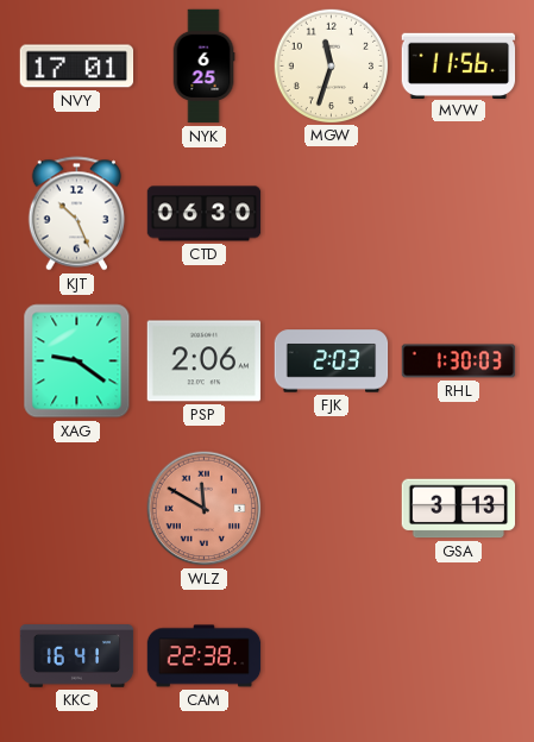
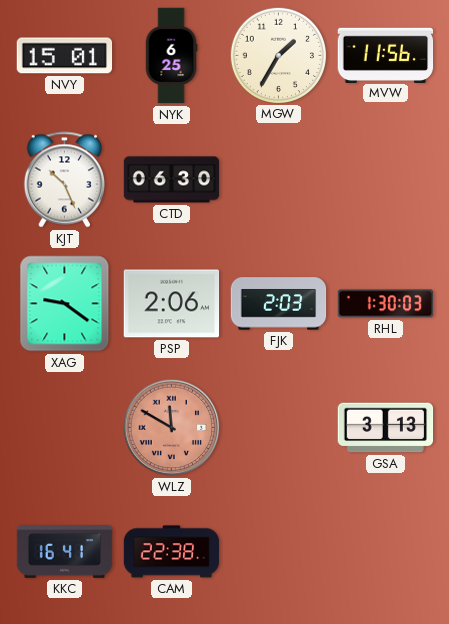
NVY: 17:01 -> 15:01 (65, 56)
MGW: 11:33 -> 1:35 (278, 55)
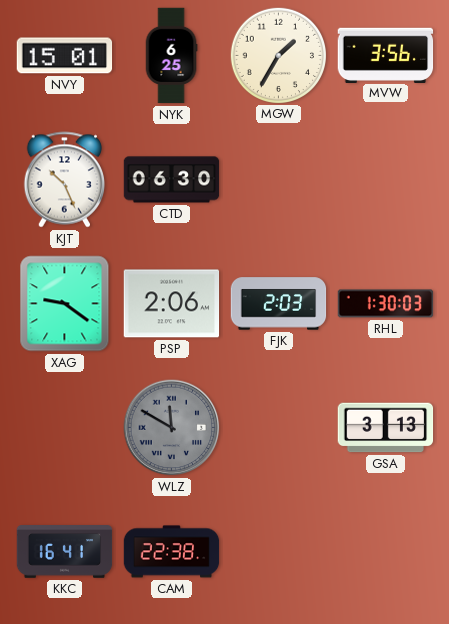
MVW: 11:56 -> 3:56 (386, 55)
WLZ dial: salmon -> grey (172, 428)
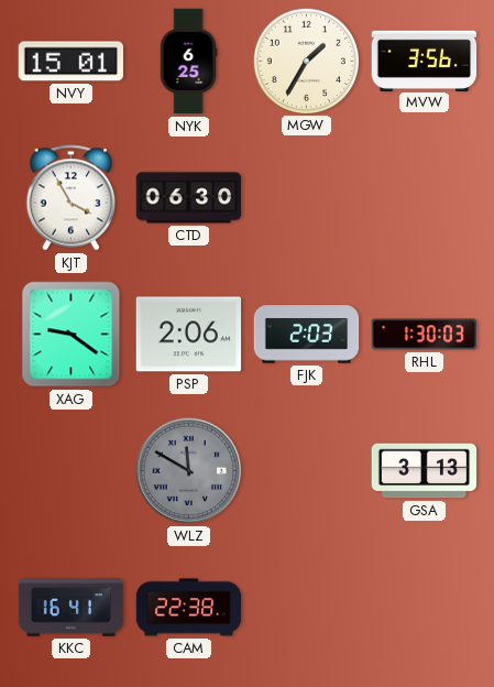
KJT: 10:26 -> 3:55 (70, 198)
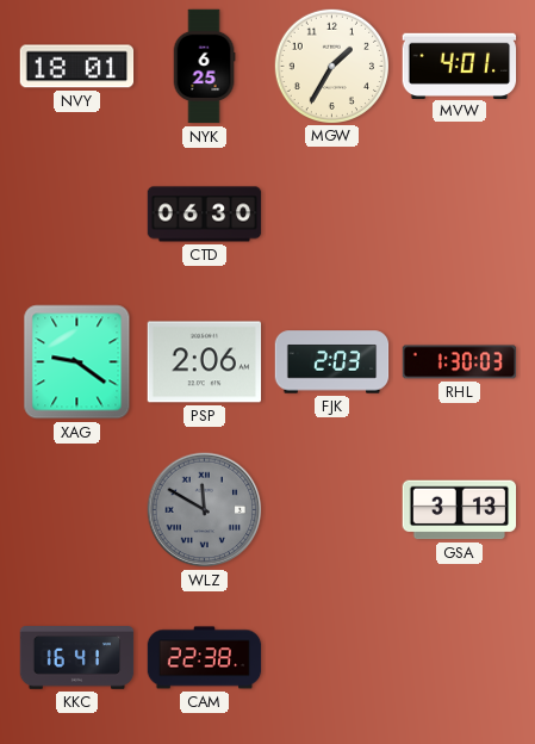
NVY: 15:01 -> 18:01 (77, 67)
MVW: 3:56 -> 4:01 (460, 66)
KJT: 3:55 -> none (70, 198)
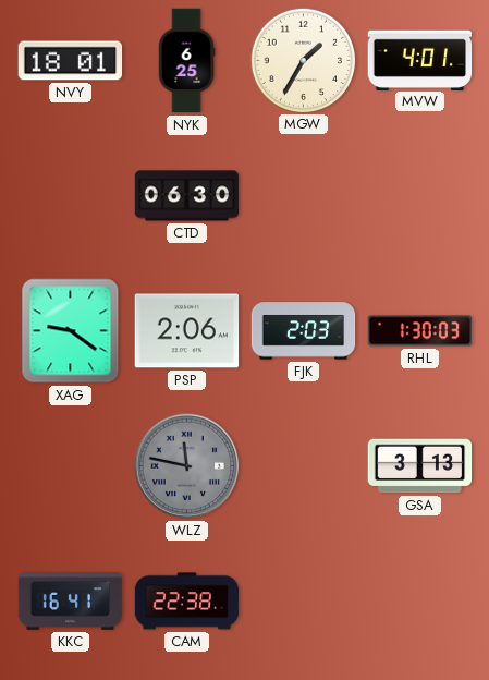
WLZ: 11:50 -> 11:47 (187, 466)
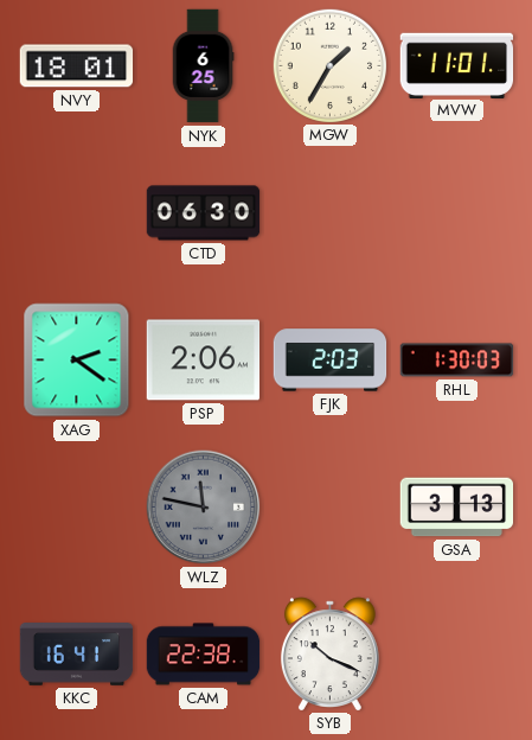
MVW: 4:01 -> 11:01 (457, 65)
XAG: 9:21 -> 2:21 (77, 361)
SYB: none -> 10:19 (329, 653)
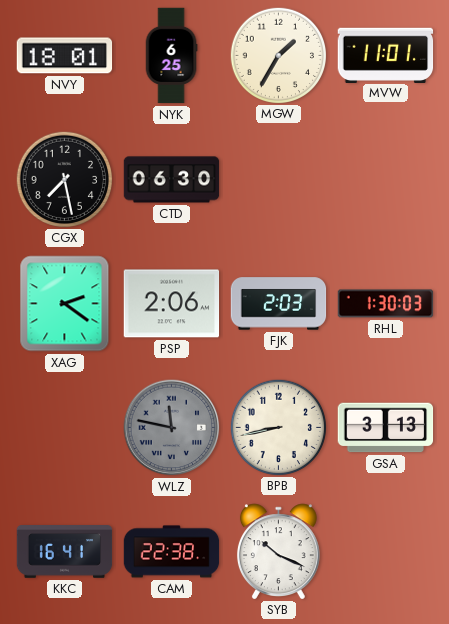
CGX: none -> 7:28 (64, 179)
BPB: none -> 8:43 (278, 427)
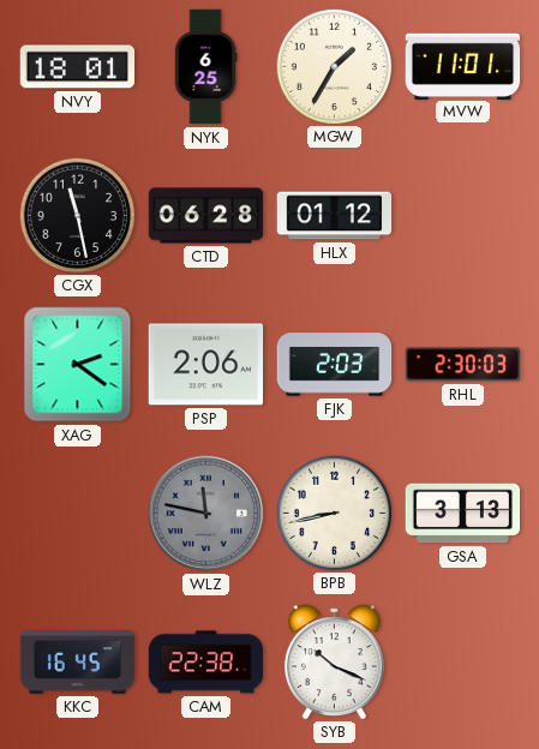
CGX: 7:28 -> 11:28 (77, 215)
CTD: 06:30 -> 06:28 (206, 216)
HLX: none -> 01:12 (335, 216)
RHL: 1:30 -> 2:30 (463, 365)
KKC: 16:41 -> 16:45 (78, 663)
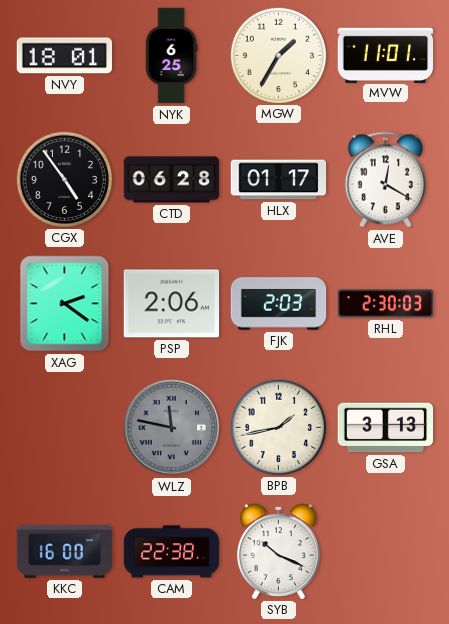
CGX: 11:28 -> 4:54 (64, 179)
HLX: 01:12 -> 01:17 (279, 180)
AVE: none -> 12:20 (385, 180)
BPB: 8:43 -> 1:43 (278, 427)
KKC: 16:45 -> 16:00 (65, 552)
